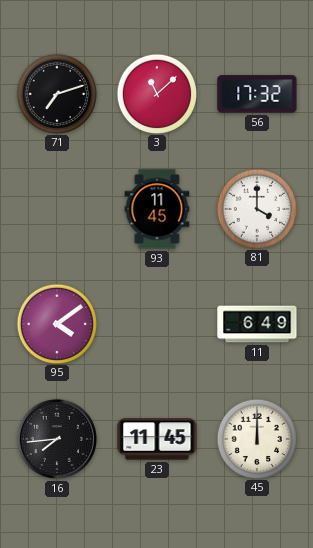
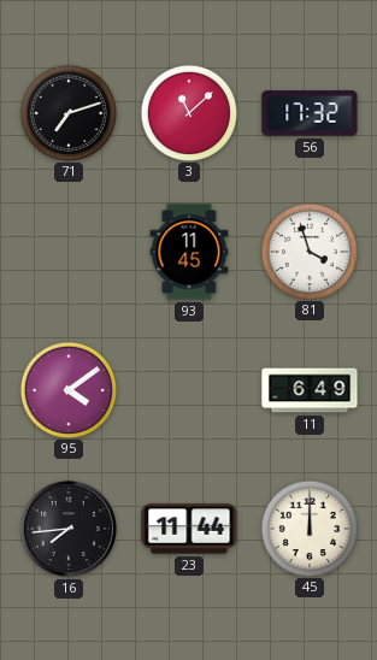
81: 4:00 -> 3:57 (308, 251)
23: 11:45 -> 11:44 (189, 529)
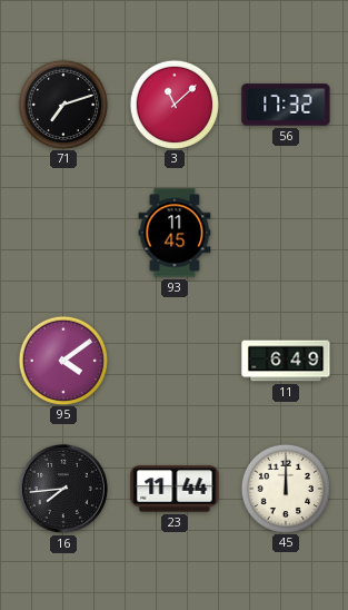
81: 3:57 -> none (308, 251)
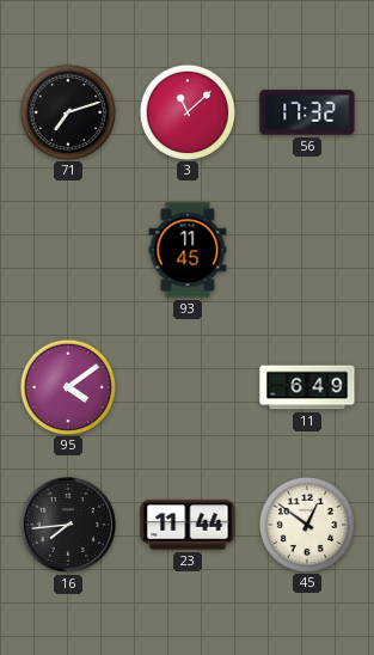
45: 12:00 -> 12:51 (306, 524)
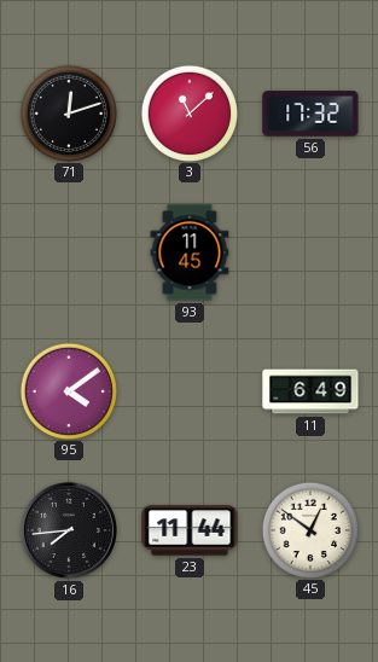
71: 7:12 -> 12:12 (68, 112)
